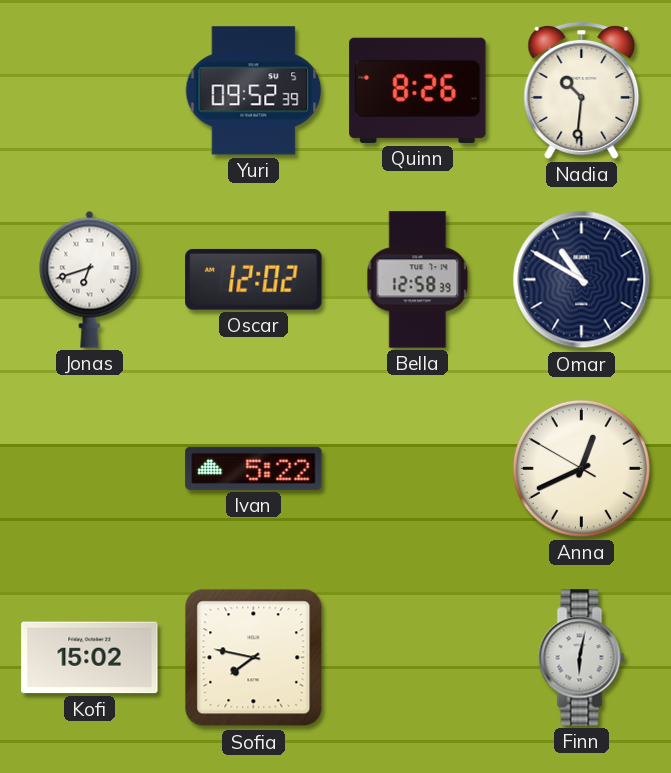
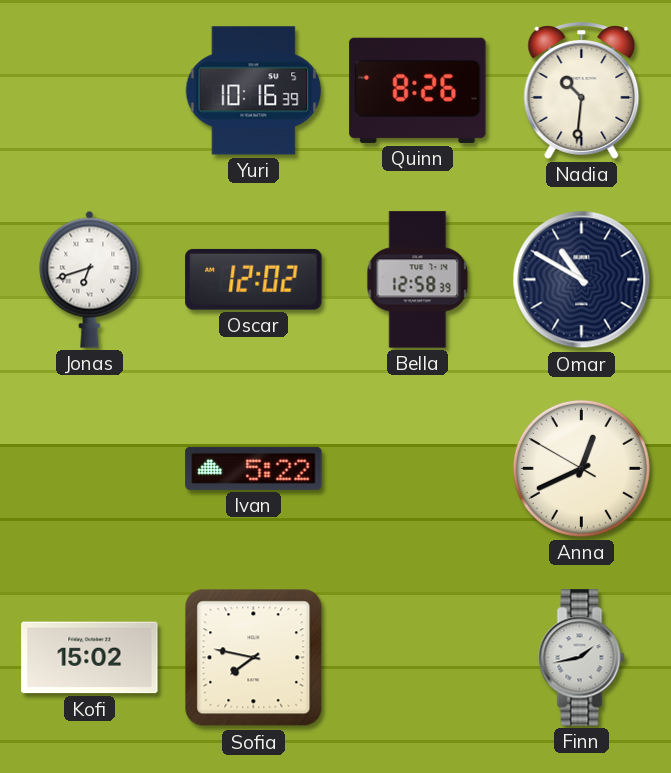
Yuri: 09:52 -> 10:16 (254, 91)
Finn: 6:02 -> 1:43 (582, 658)
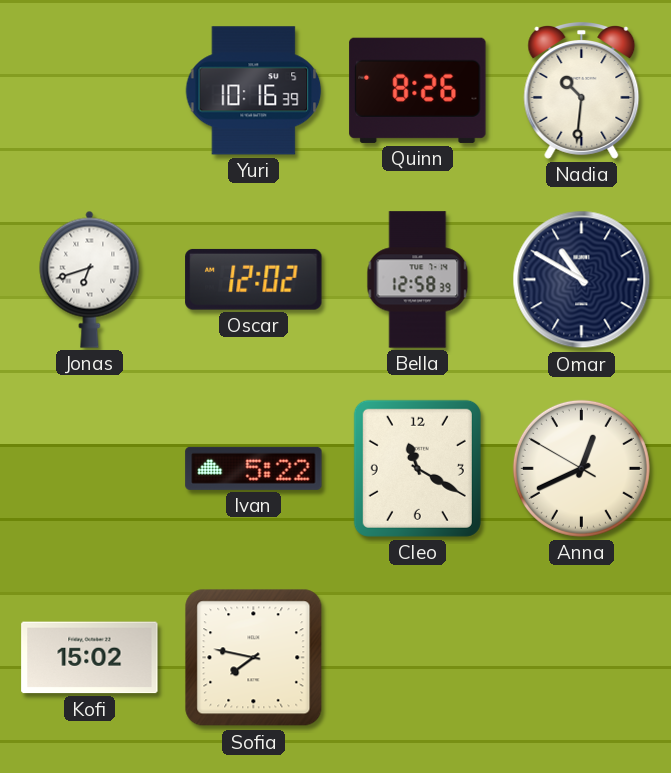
Cleo: none -> 11:20 (417, 468)
Finn: 1:43 -> none (582, 658)
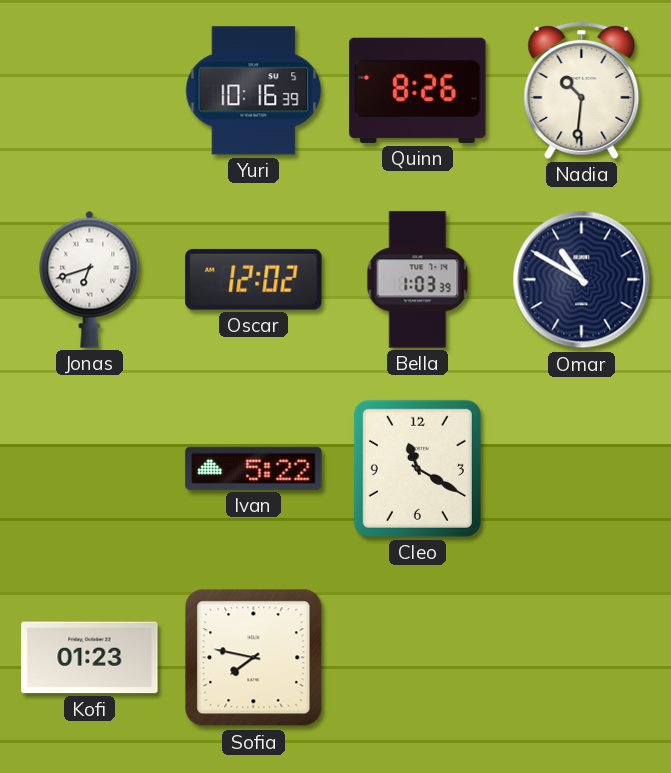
Bella: 12:58 -> 1:03 (418, 280)
Anna: 12:40 -> none (581, 468)
Kofi: 15:02 -> 01:23 (90, 658)
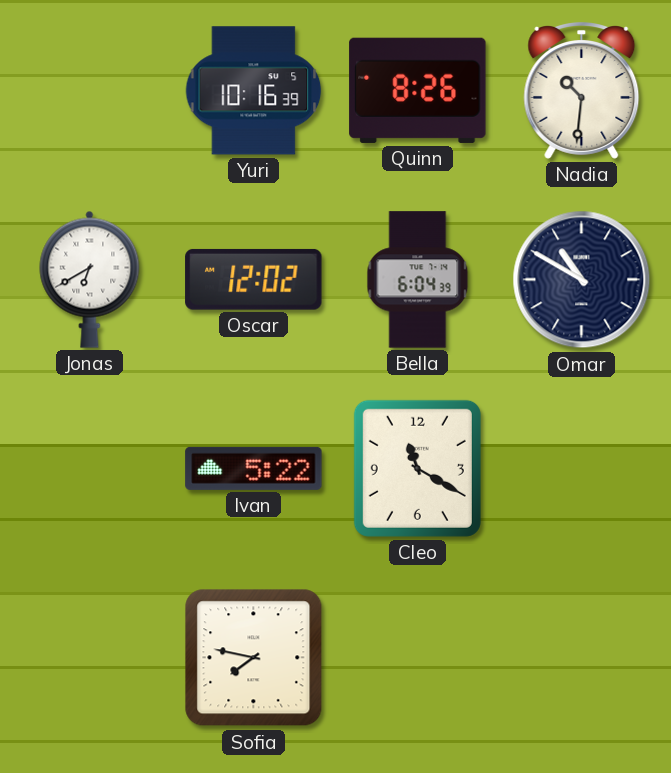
Jonas: 6:42 -> 6:40 (90, 279)
Bella: 1:03 -> 6:04 (418, 280)
Kofi: 01:23 -> none (90, 658)
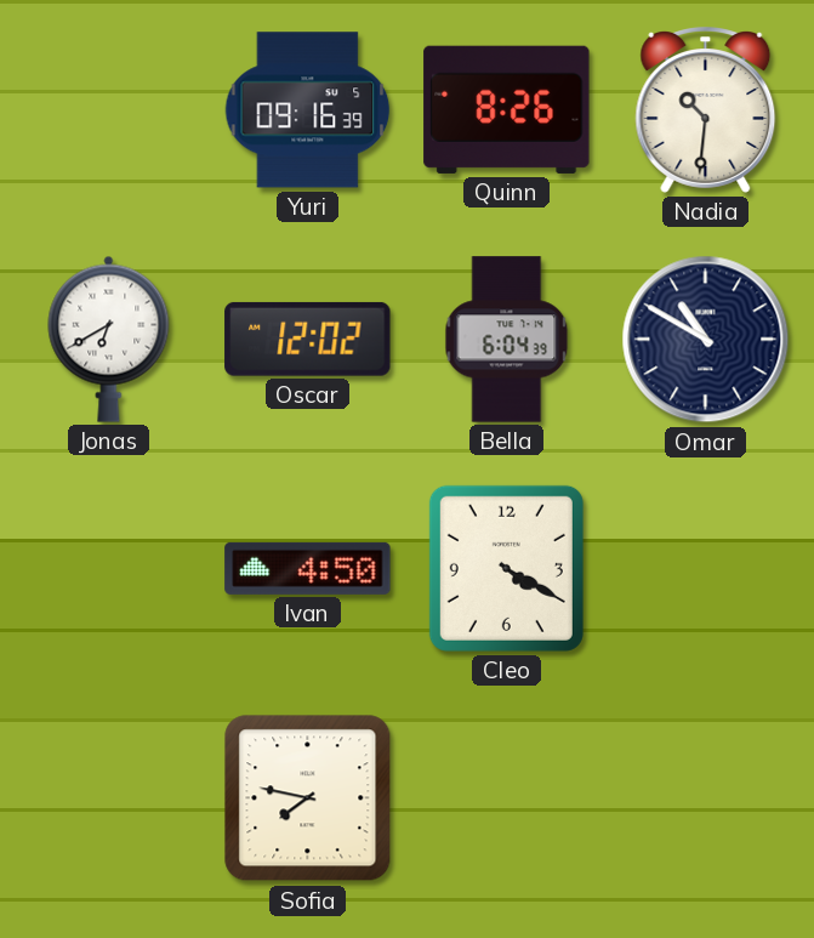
Yuri: 10:16 -> 09:16 (308, 110)
Ivan: 5:22 -> 4:50 (308, 568)
Cleo: 11:20 -> 4:20 (506, 568)
